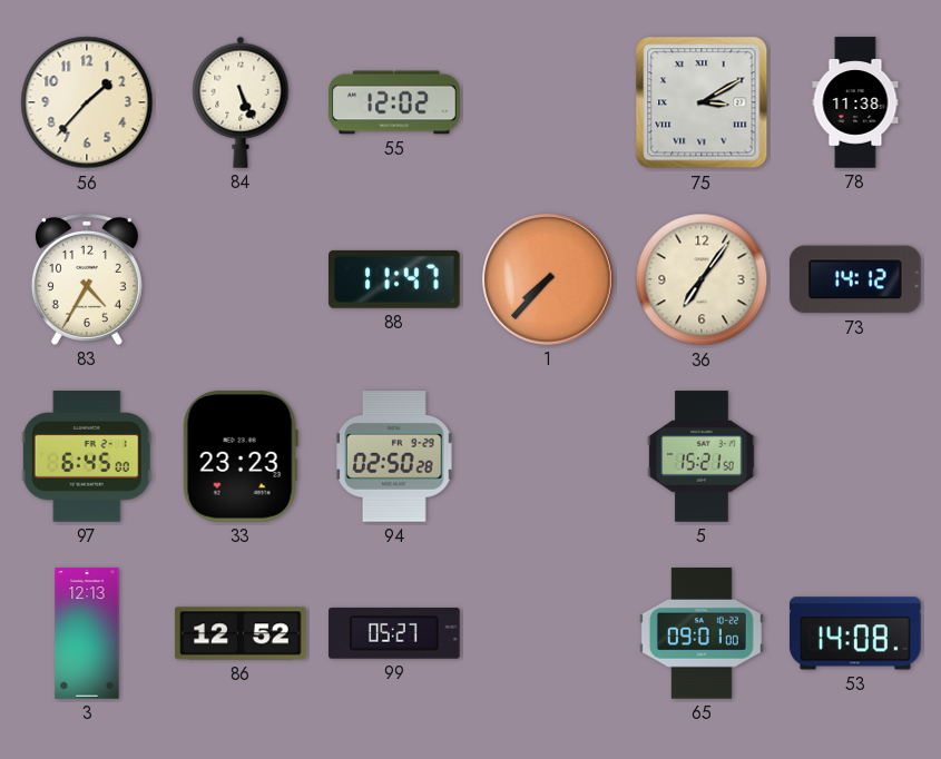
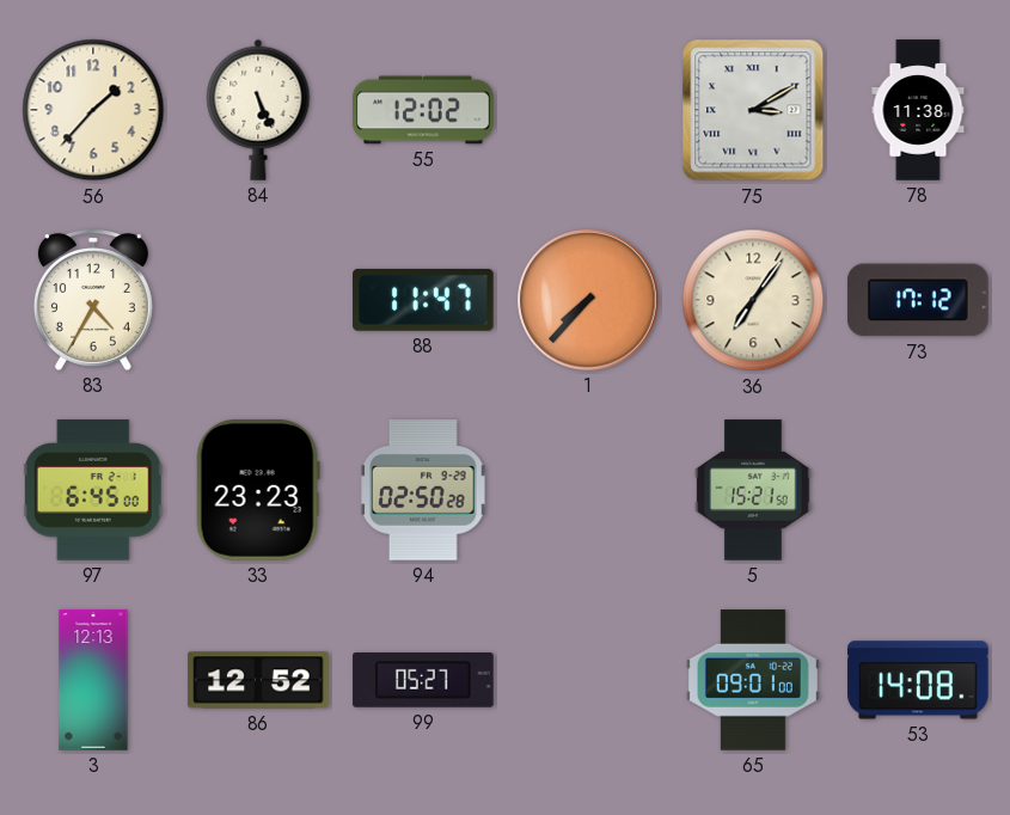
73: 14:12 -> 17:12 (919, 300)
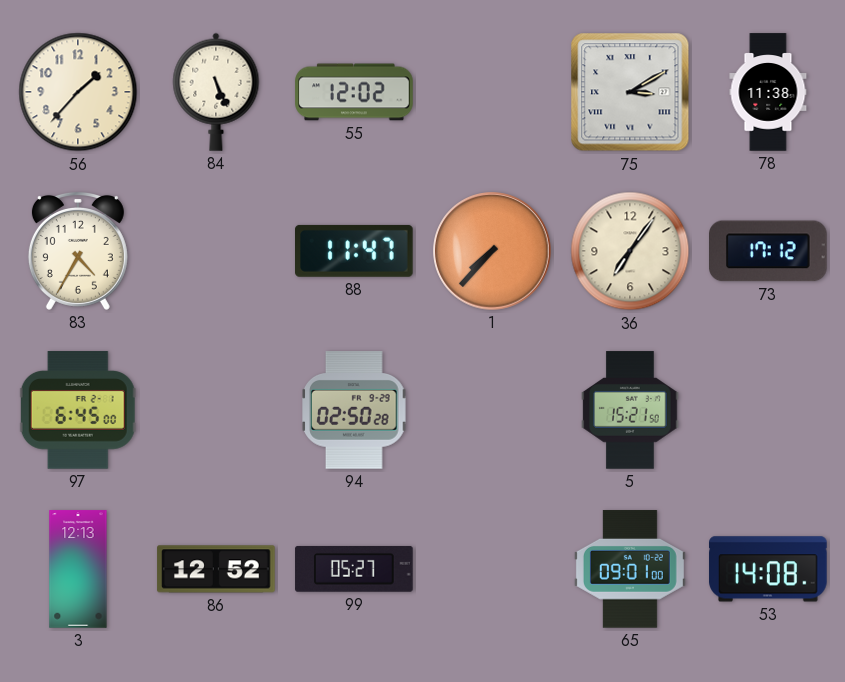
33: 23:23 -> none (258, 490)
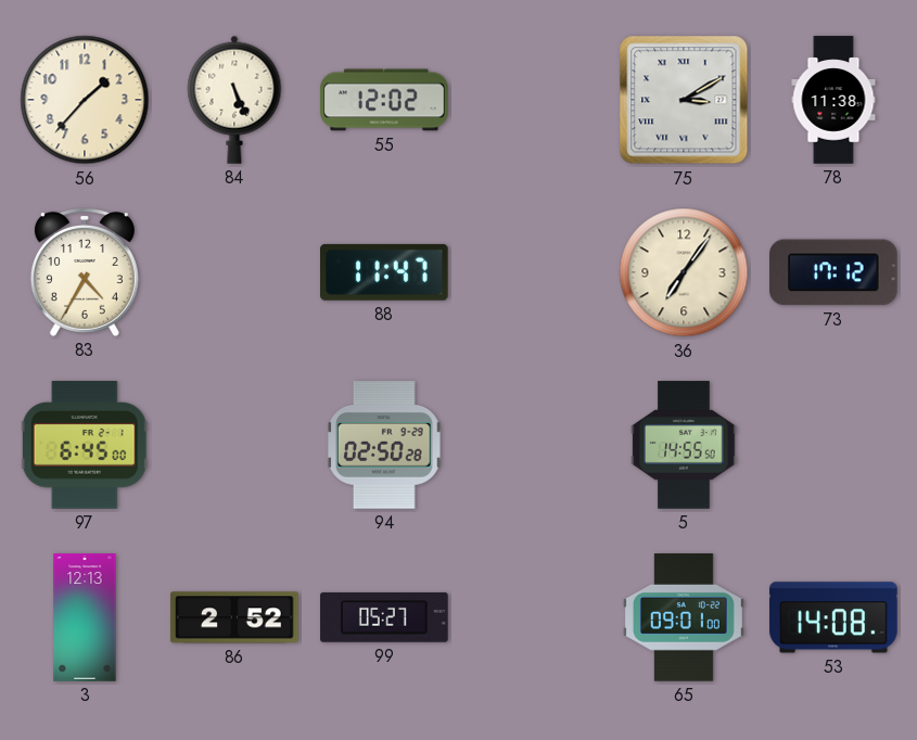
1: 7:37 -> none (492, 251)
5: 15:21 -> 14:55 (684, 445)
86: 12:52 -> 2:52 (234, 617)
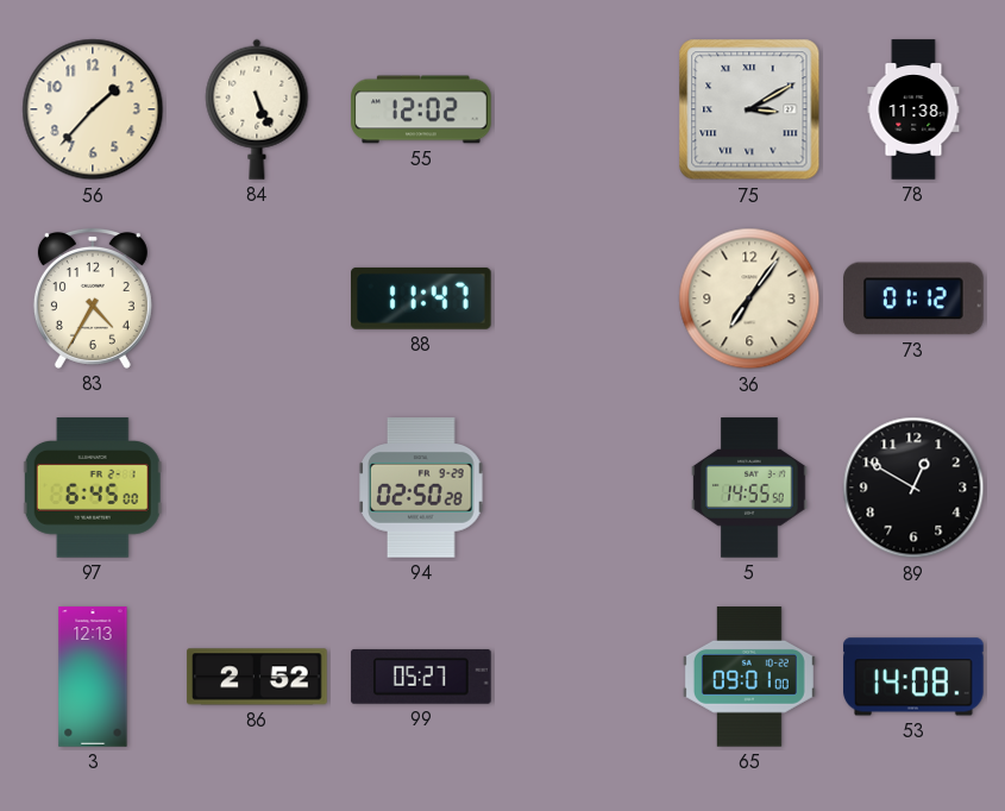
73: 17:12 -> 01:12 (915, 298)
89: none -> 12:50 (913, 488)
